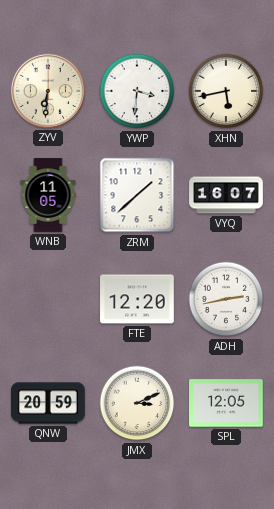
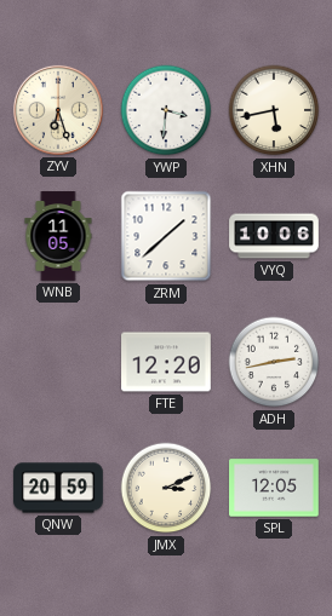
ZYV: 6:31 -> 6:27 (58, 110)
VYQ: 16:07 -> 10:06 (274, 236)
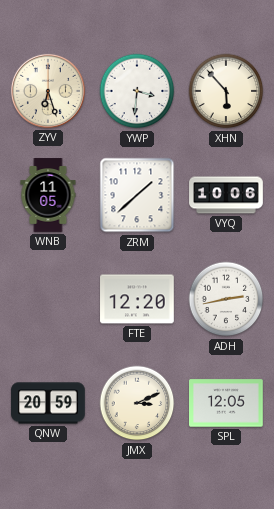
XHN: 5:43 -> 5:53 (226, 91)
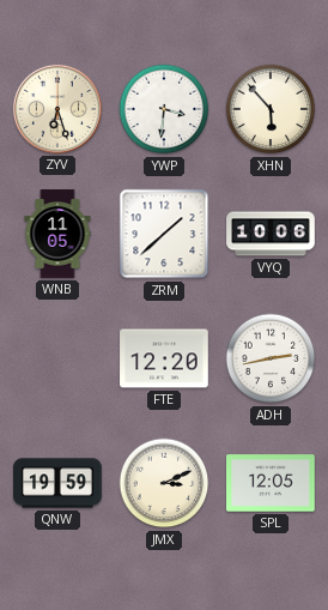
QNW: 20:59 -> 19:59 (57, 483)
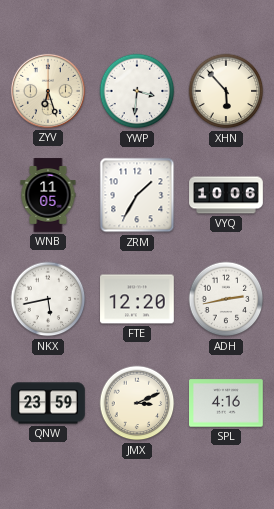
ZRM: 1:38 -> 1:35 (137, 195)
NKX: none -> 5:43 (48, 299)
QNW: 19:59 -> 23:59 (48, 403)
SPL: 12:05 -> 4:16 (227, 403)
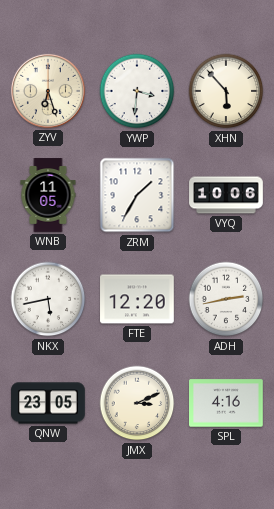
QNW: 23:59 -> 23:05 (48, 403)
